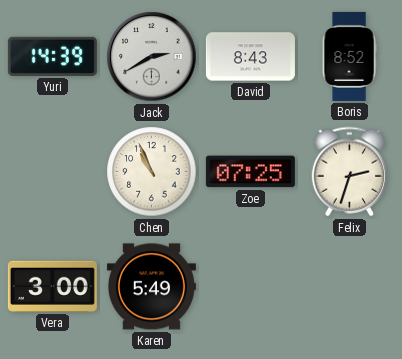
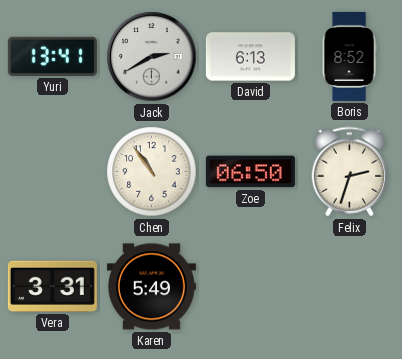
Yuri: 14:39 -> 13:41 (52, 56)
David: 8:43 -> 6:13 (250, 57)
Chen: 10:56 -> 10:54 (152, 172)
Zoe: 07:25 -> 06:50 (250, 172)
Vera: 3:00 -> 3:31 (52, 286)
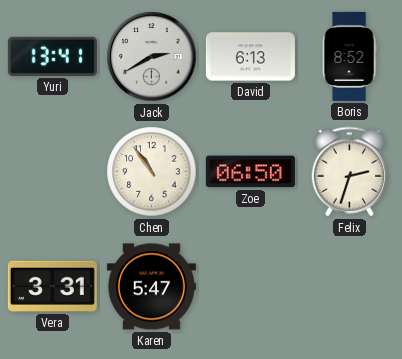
Karen: 5:49 -> 5:47 (151, 287)
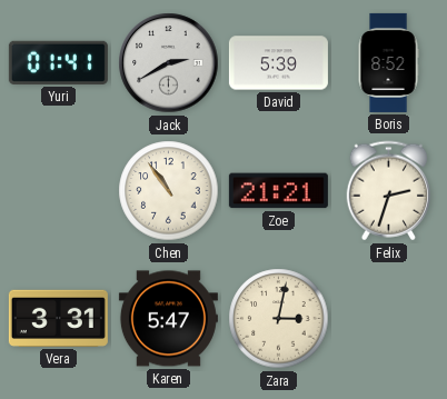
Yuri: 13:41 -> 01:41 (58, 62)
David: 6:13 -> 5:39 (278, 63)
Zoe: 06:50 -> 21:21 (278, 191)
Zara: none -> 3:02 (279, 319)
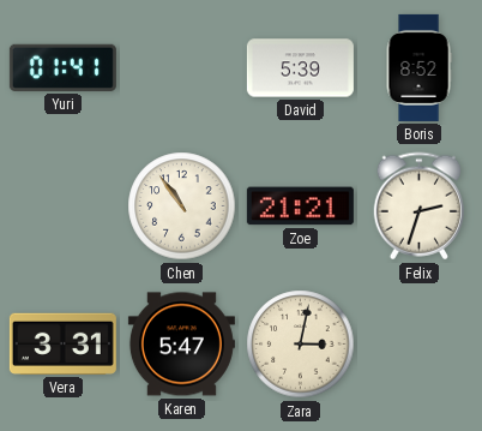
Jack: 2:40 -> none (169, 63)
